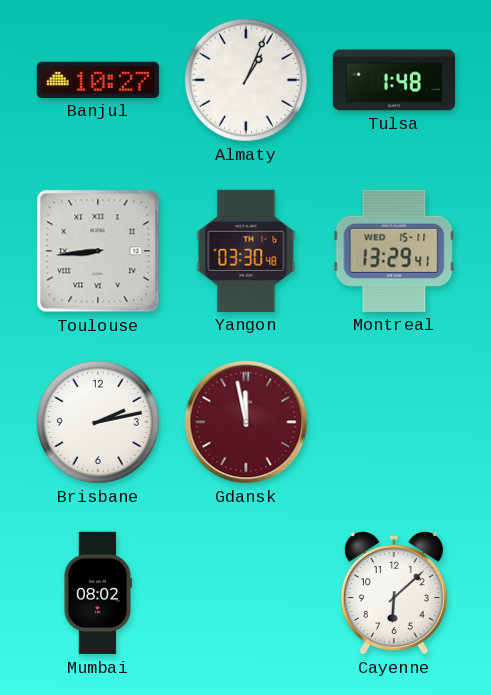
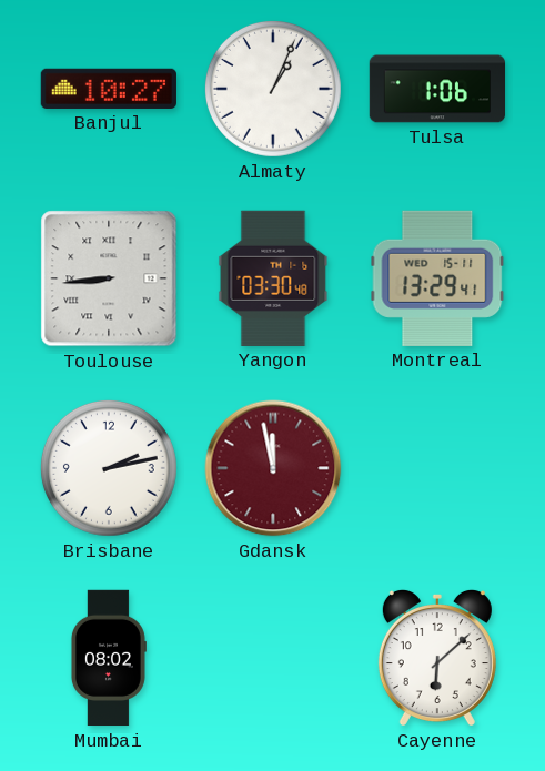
Tulsa: 1:48 -> 1:06 (437, 89)
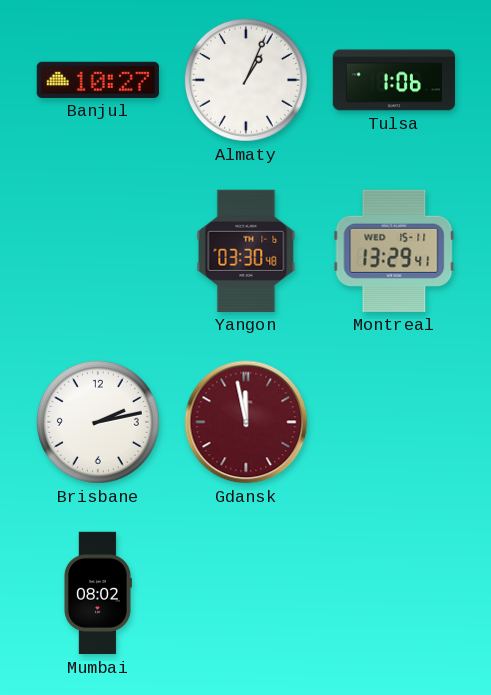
Toulouse: 8:44 -> none (109, 278)
Cayenne: 6:08 -> none (437, 658)
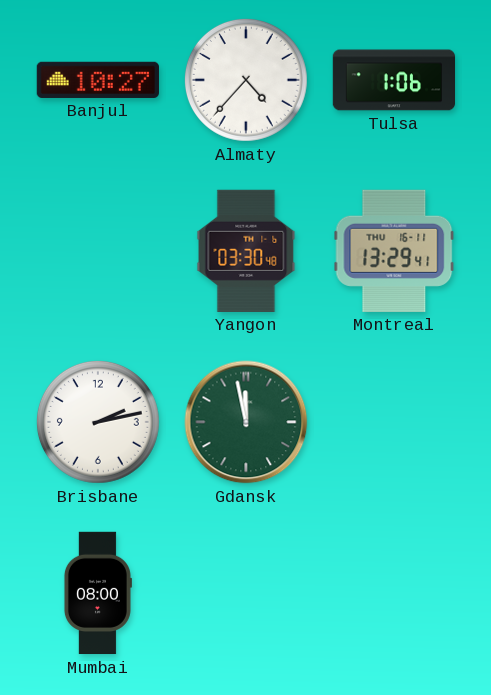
Almaty: 1:04 -> 4:37 (246, 80)
Montreal date: WED 15-11 -> THU 16-11 (394, 251)
Gdansk dial: burgundy -> green (246, 422)
Mumbai: 08:02 -> 08:00 (97, 593)
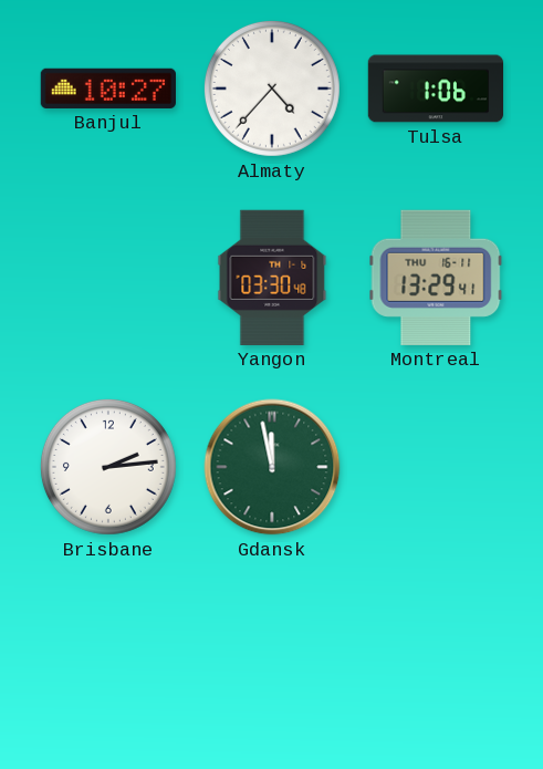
Brisbane: 2:13 -> 2:14 (108, 467)
Mumbai: 08:00 -> none (97, 593)
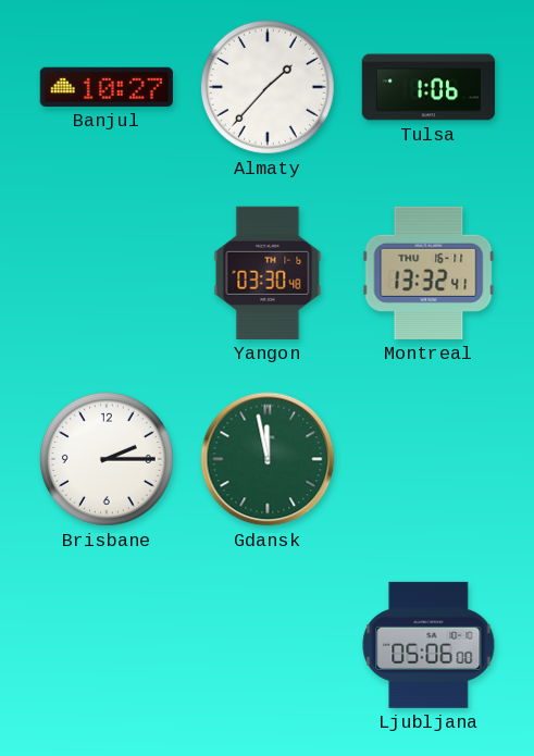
Almaty: 4:37 -> 1:37 (268, 87)
Montreal: 13:29 -> 13:32 (429, 273)
Brisbane: 2:14 -> 2:15 (107, 459)
Ljubljana: none -> 05:06 (429, 645)
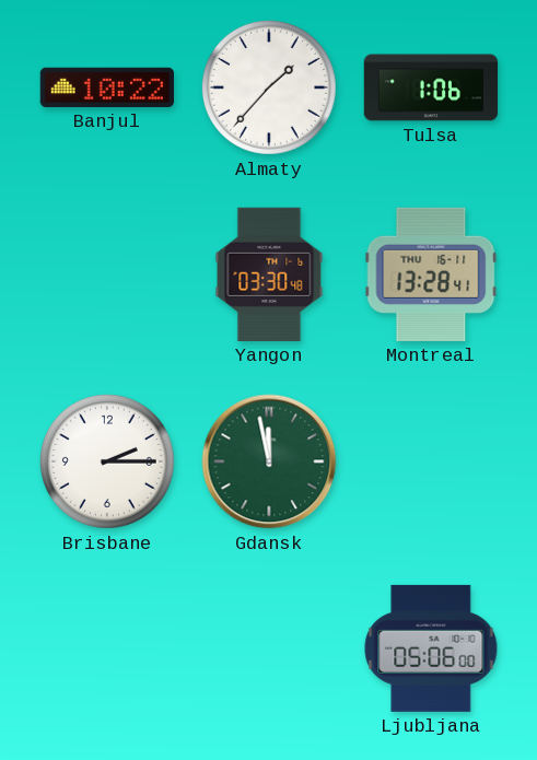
Banjul: 10:27 -> 10:22 (107, 87)
Montreal: 13:32 -> 13:28 (431, 274)
